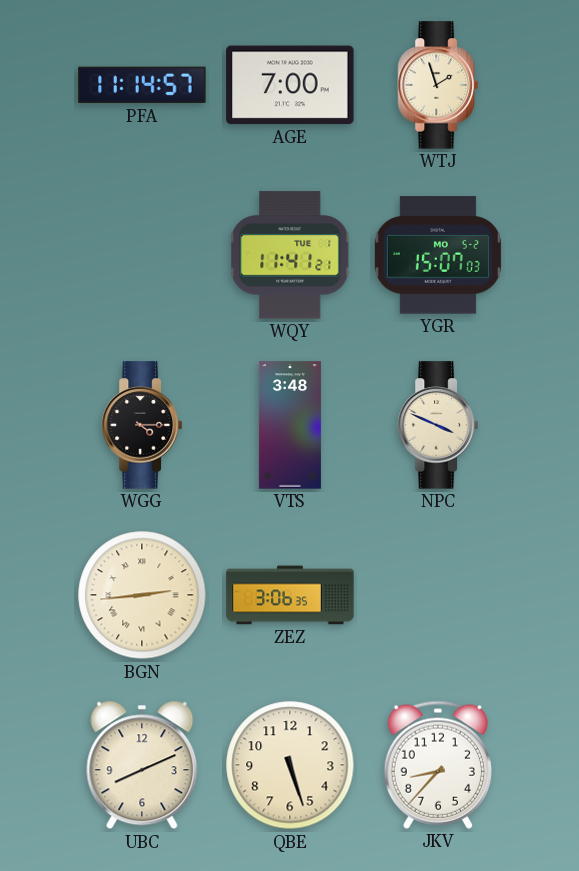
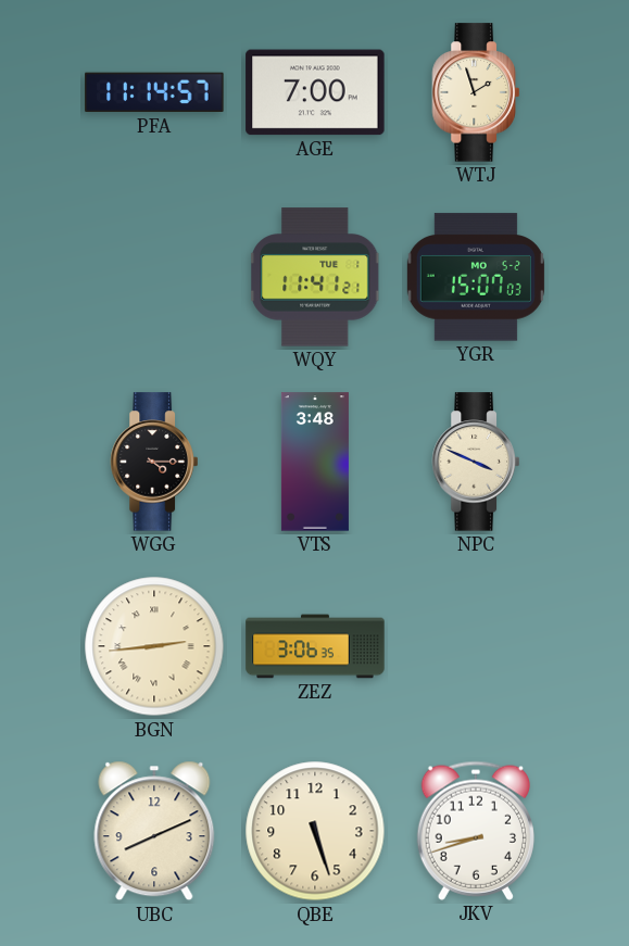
JKV: 8:37 -> 8:42 (476, 831)
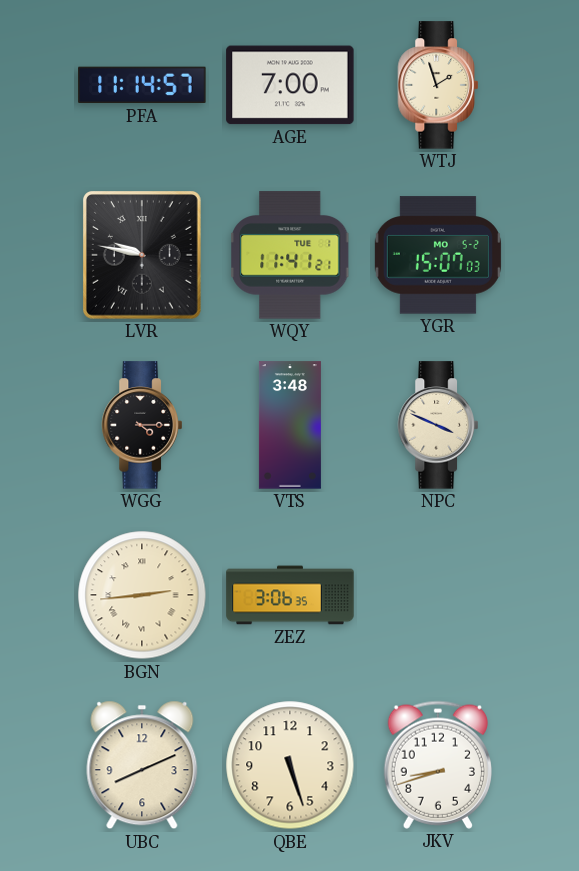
LVR: none -> 9:47 (143, 256)
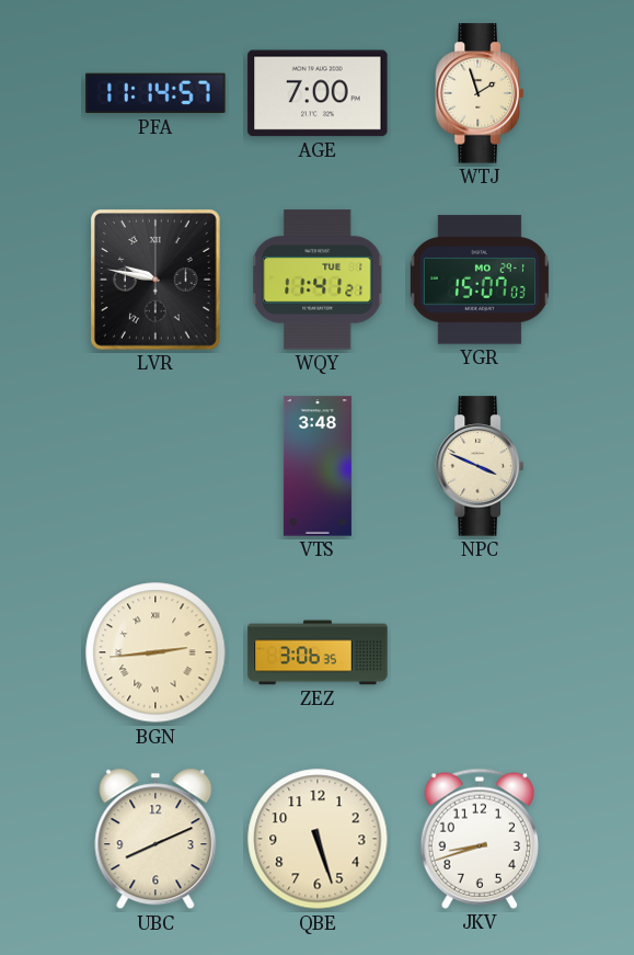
YGR date: MO 5-2 -> MO 29-1 (480, 280)
WGG: 4:15 -> none (142, 425)
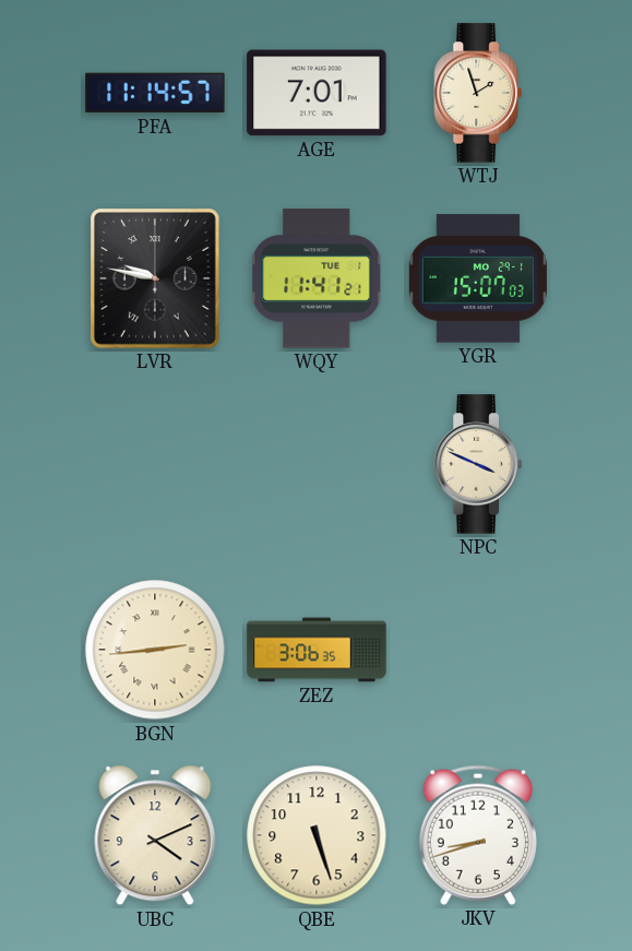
AGE: 7:00 -> 7:01 (317, 93)
VTS: 3:48 -> none (318, 466)
UBC: 8:11 -> 4:11 (155, 835)
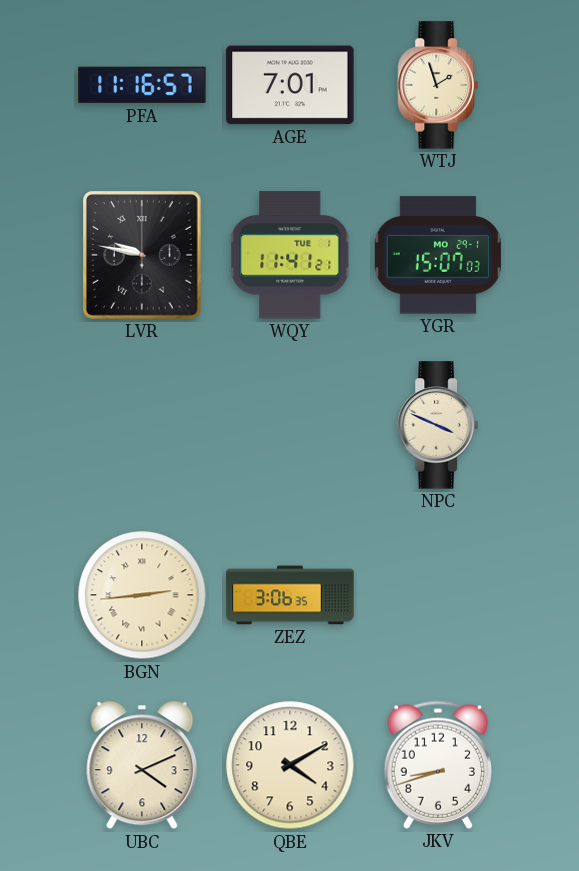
PFA: 11:14 -> 11:16 (142, 85)
QBE: 5:27 -> 4:10 (290, 765)
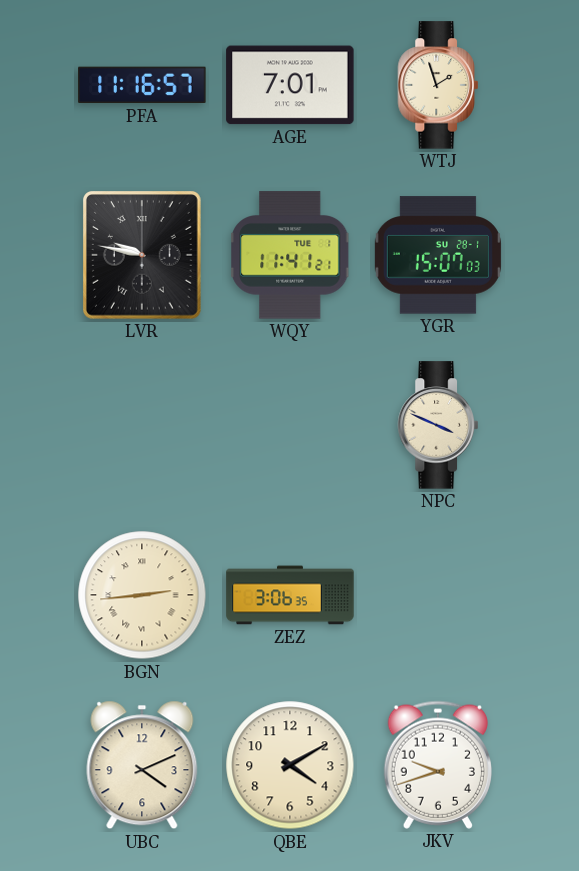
YGR date: MO 29-1 -> SU 28-1 (438, 255)
JKV: 8:42 -> 9:42 (438, 765)
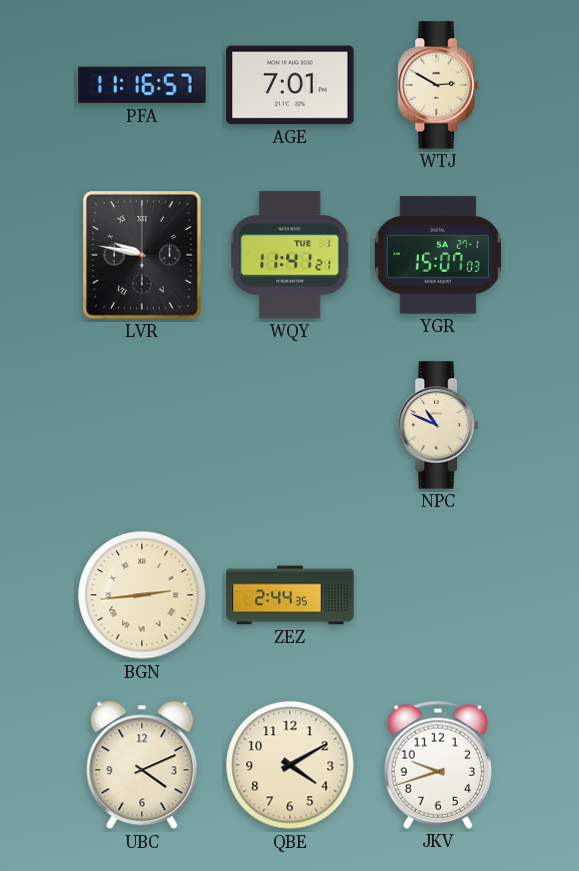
WTJ: 1:57 -> 2:50 (438, 85)
YGR date: SU 28-1 -> SA 27-1 (438, 255)
NPC: 3:49 -> 10:49 (438, 425)
ZEZ: 3:06 -> 2:44 (290, 595)
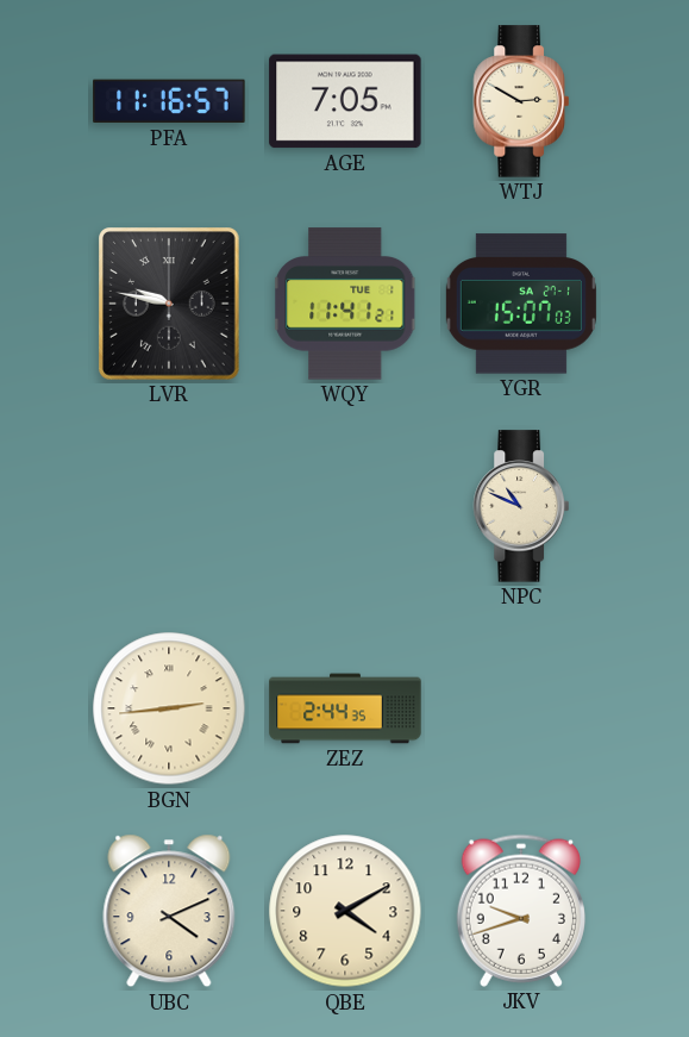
AGE: 7:01 -> 7:05 (345, 101)
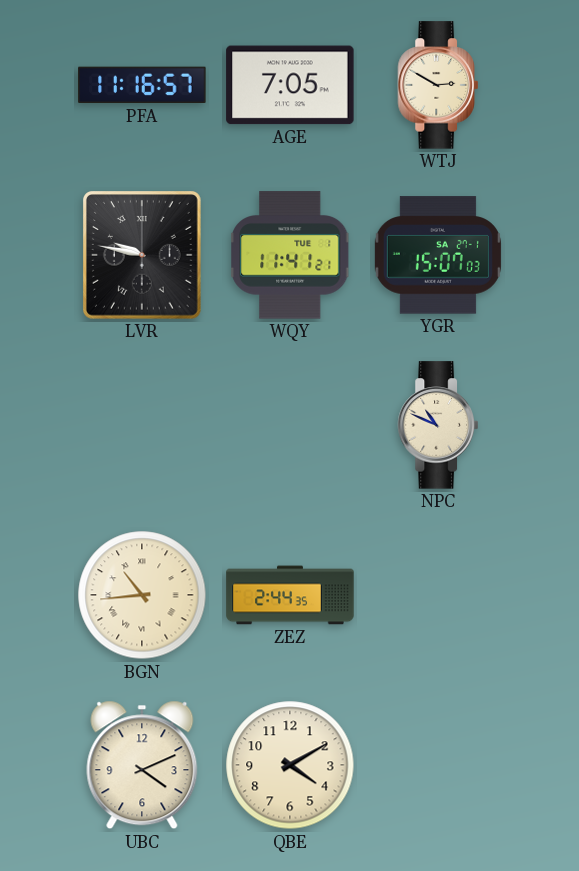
BGN: 2:44 -> 10:44 (142, 595)
JKV: 9:42 -> none (521, 911)
